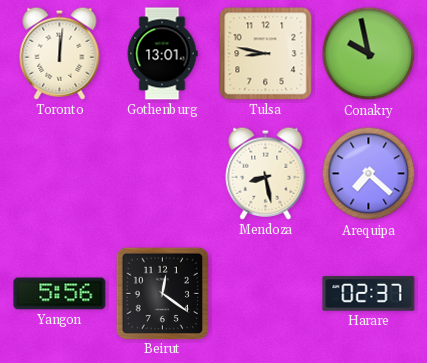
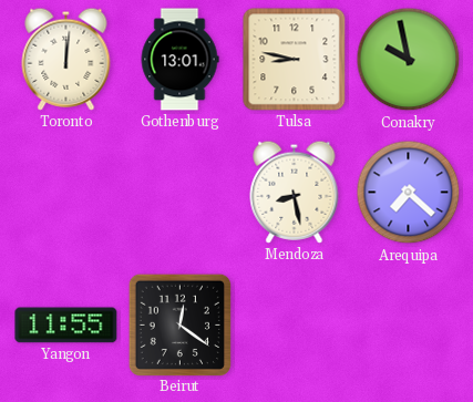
Yangon: 5:56 -> 11:55 (66, 326)
Harare: 02:37 -> none (369, 294)
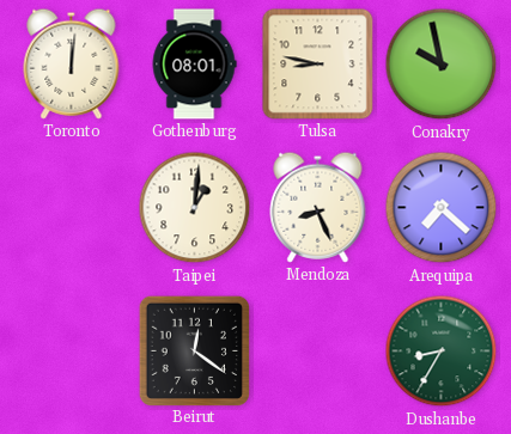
Gothenburg: 13:01 -> 08:01 (194, 65)
Taipei: none -> 1:01 (195, 208)
Mendoza: 8:28 -> 8:26 (318, 207)
Yangon: 11:55 -> none (66, 326)
Dushanbe: none -> 8:35 (442, 352)
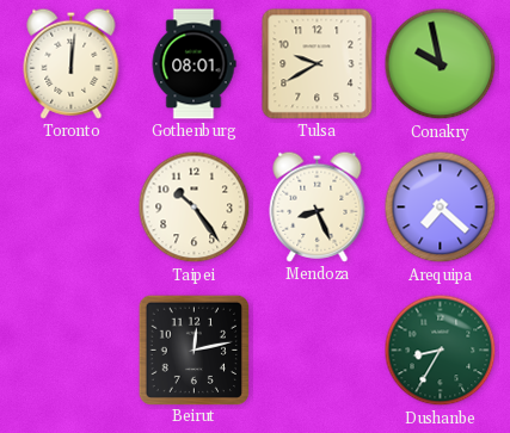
Tulsa: 8:47 -> 9:40 (318, 64)
Taipei: 1:01 -> 10:24 (195, 208)
Beirut: 12:21 -> 12:13 (193, 350)
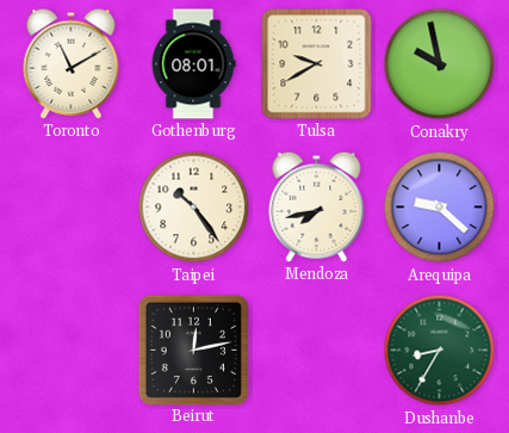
Toronto: 12:01 -> 11:10 (72, 63)
Mendoza: 8:26 -> 7:43 (317, 206)
Arequipa: 7:22 -> 9:22 (440, 208)
